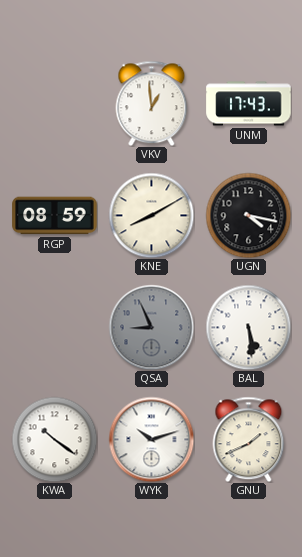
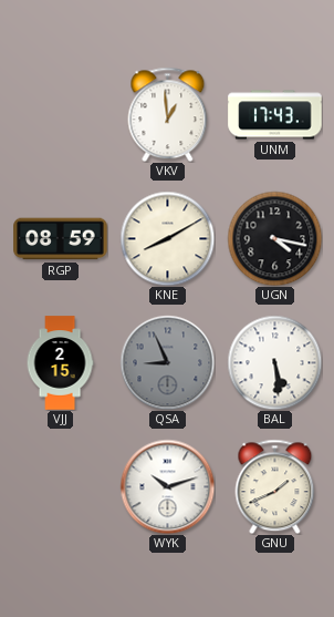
VJJ: none -> 2:15 (60, 363)
KWA: 10:21 -> none (54, 439)
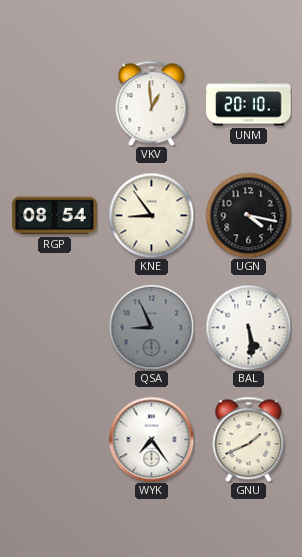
UNM: 17:43 -> 20:10 (249, 104)
RGP: 08:59 -> 08:54 (55, 216)
KNE: 8:10 -> 8:54 (151, 215)
VJJ: 2:15 -> none (60, 363)
WYK: 10:12 -> 7:24 (151, 439)
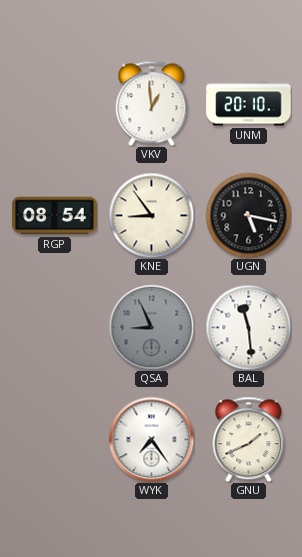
UGN: 4:17 -> 5:17 (248, 215)
BAL: 5:29 -> 11:29 (248, 327)
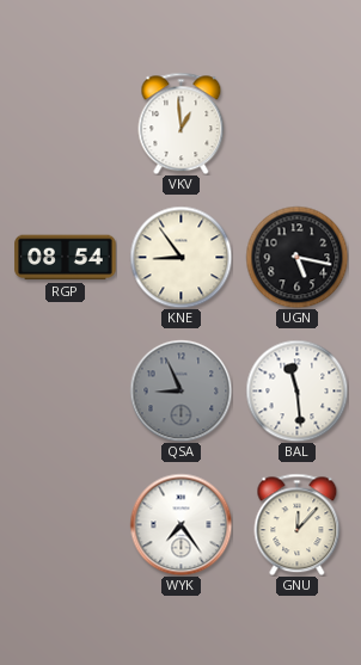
UNM: 20:10 -> none (249, 104)
GNU: 1:41 -> 12:07 (298, 524)
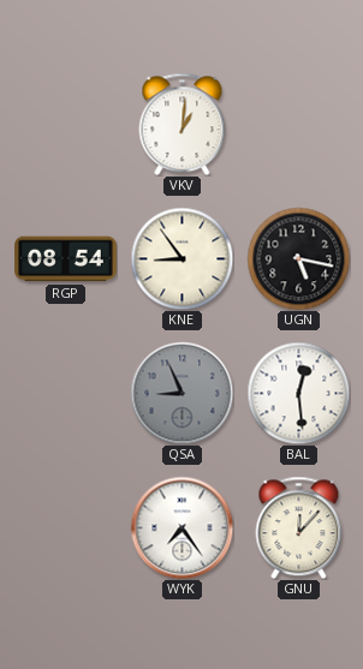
VKV: 12:59 -> 1:01 (183, 124)
BAL: 11:29 -> 12:29 (298, 393)
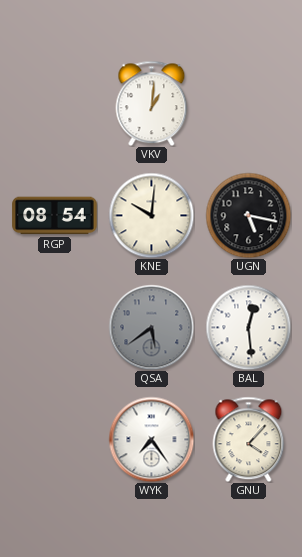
KNE: 8:54 -> 10:01 (151, 215)
QSA: 8:56 -> 5:39 (151, 327)
GNU: 12:07 -> 4:07 (249, 439)
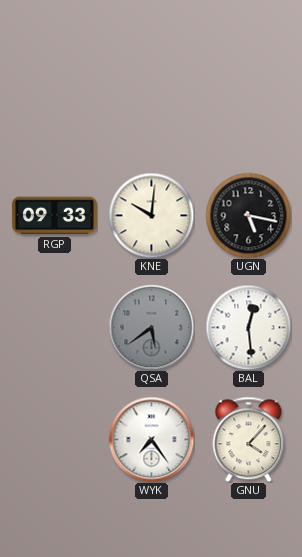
VKV: 1:01 -> none (152, 103)
RGP: 08:54 -> 09:33 (55, 216)
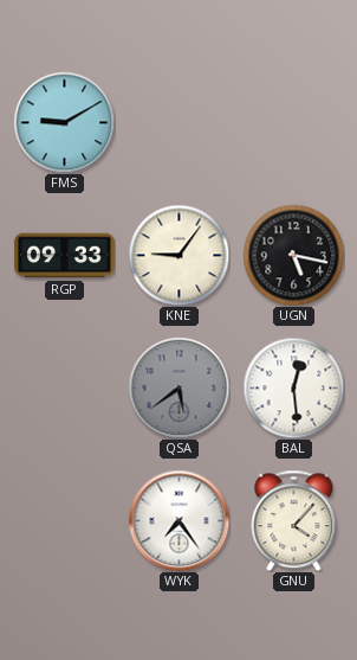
FMS: none -> 9:10 (64, 122)
KNE: 10:01 -> 9:06 (178, 255)
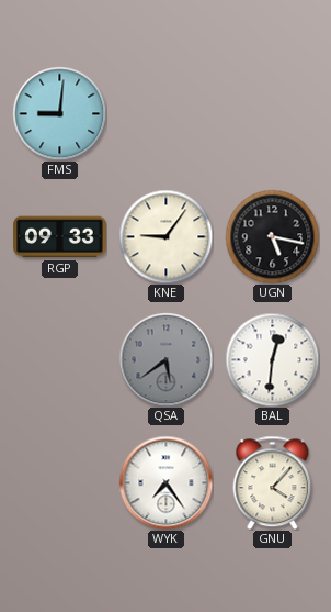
FMS: 9:10 -> 9:01 (59, 113)
BAL: 12:29 -> 12:31 (272, 359)
